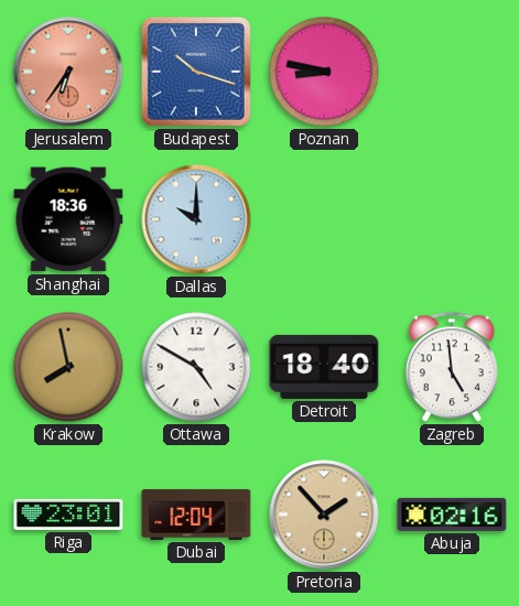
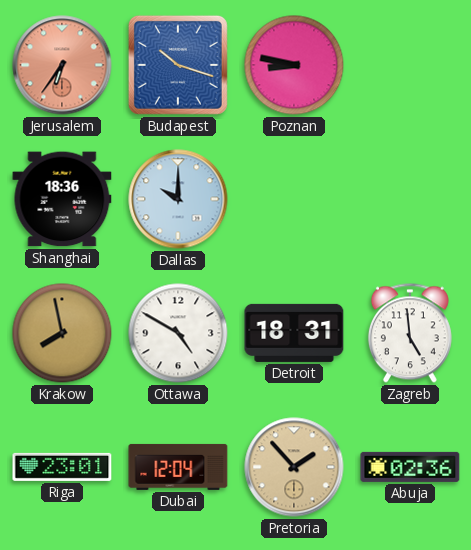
Detroit: 18:40 -> 18:31 (294, 333)
Abuja: 02:16 -> 02:36 (410, 467)
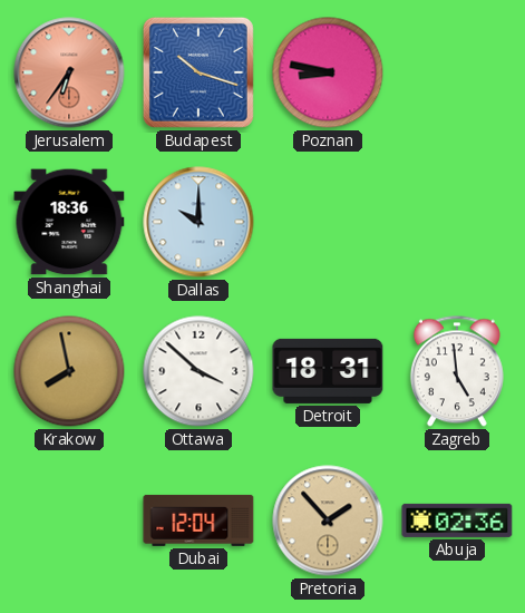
Ottawa: 4:50 -> 3:52 (198, 371)
Riga: 23:01 -> none (62, 467)
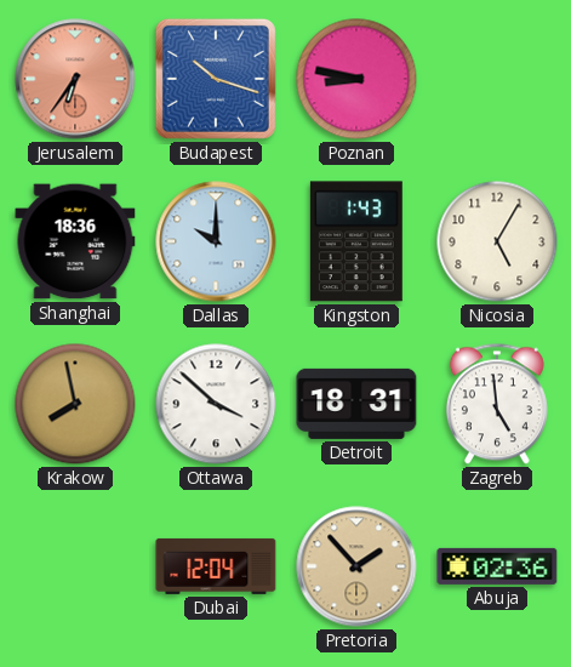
Kingston: none -> 1:43 (356, 241)
Nicosia: none -> 5:05 (497, 241)
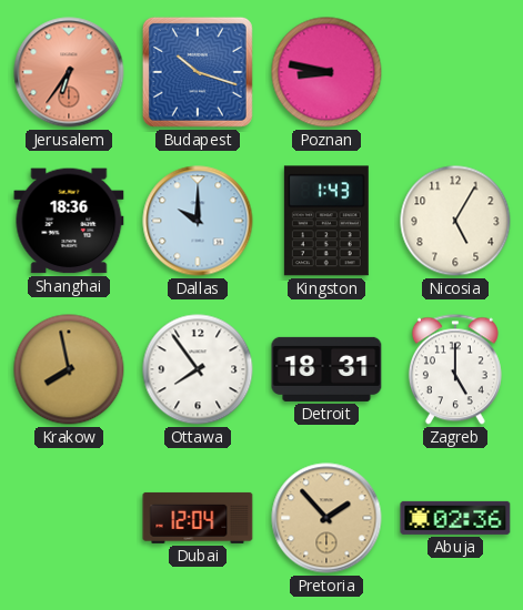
Ottawa: 3:52 -> 7:54 (198, 369)
Zagreb: 4:59 -> 5:00 (455, 369)
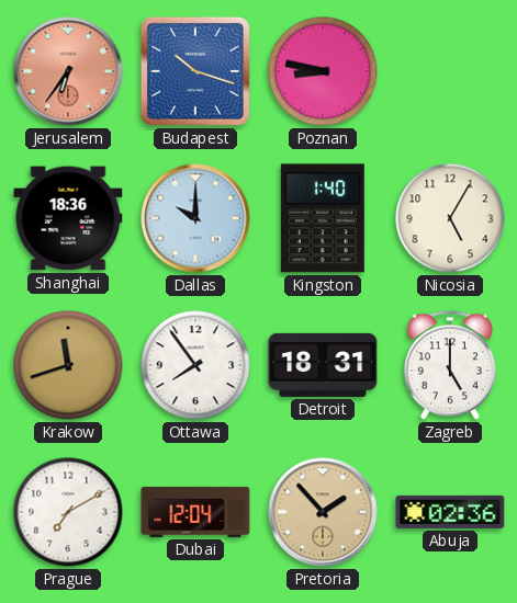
Kingston: 1:43 -> 1:40 (323, 218)
Krakow: 7:58 -> 11:42 (68, 365)
Prague: none -> 7:10 (68, 512)
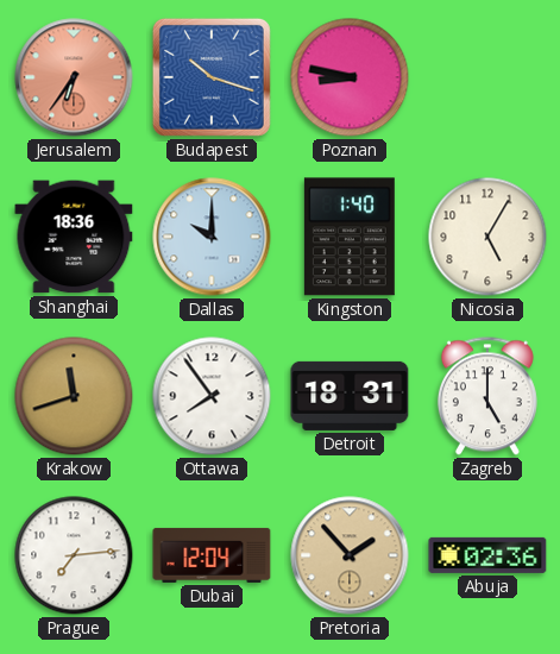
Prague: 7:10 -> 7:14 (74, 555)
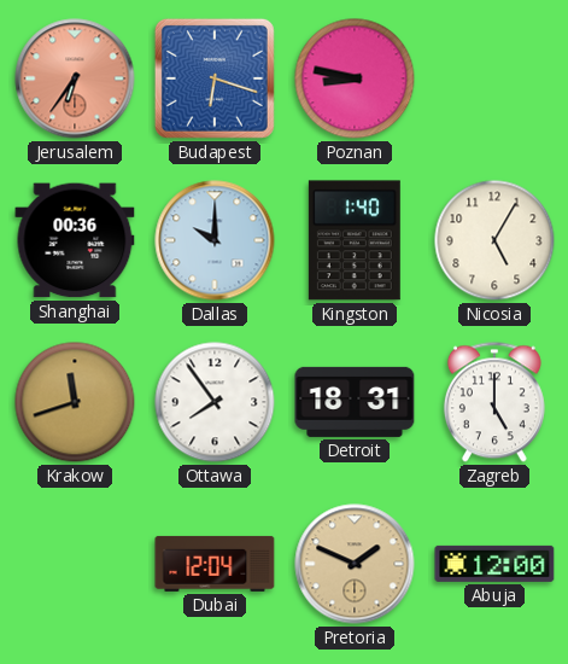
Budapest: 10:18 -> 6:18 (215, 78)
Shanghai: 18:36 -> 00:36 (75, 240)
Prague: 7:14 -> none (74, 555)
Pretoria: 1:53 -> 1:49 (355, 564)
Abuja: 02:36 -> 12:00 (494, 564)
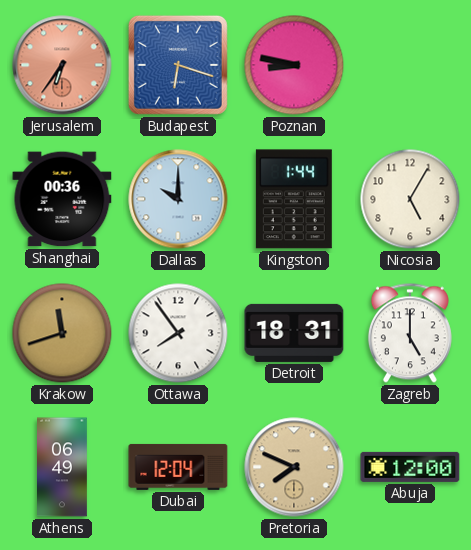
Kingston: 1:40 -> 1:44 (294, 199)
Athens: none -> 06:49 (63, 467)
Pretoria: 1:49 -> 7:49 (294, 467)
